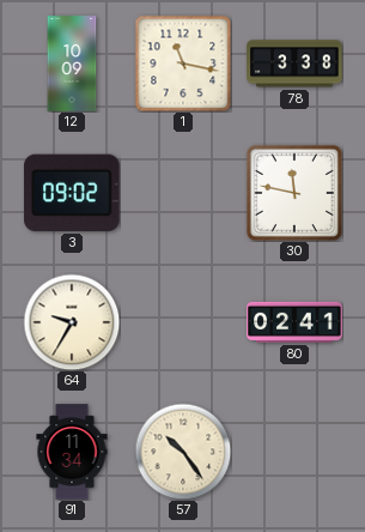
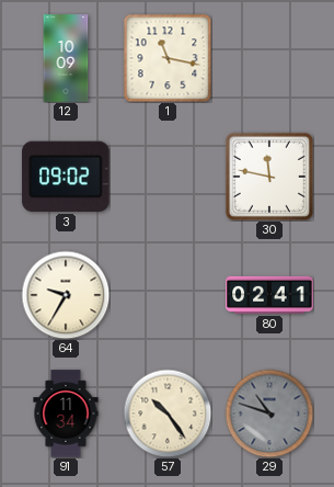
78: 3:38 -> none (294, 64)
29: none -> 10:48 (269, 414)
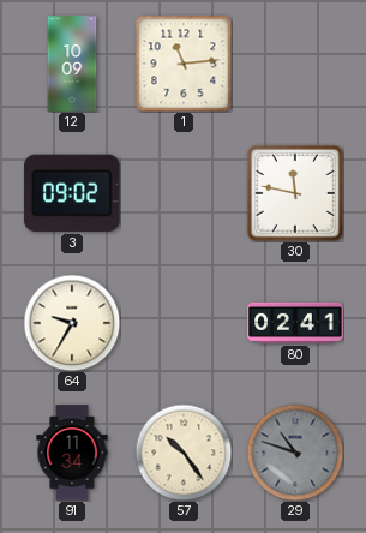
1: 11:17 -> 11:14 (184, 64)
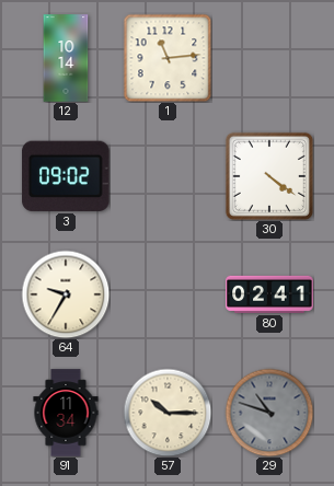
12: 10:09 -> 10:14 (66, 58)
30: 11:47 -> 4:21 (269, 176)
57: 10:24 -> 10:15 (168, 413)
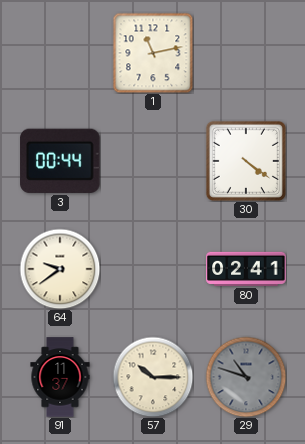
12: 10:14 -> none (66, 58)
1: 11:14 -> 11:13 (153, 53)
3: 09:02 -> 00:44 (60, 161)
64: 9:35 -> 9:39 (60, 269)
91: 11:34 -> 11:37 (60, 377)
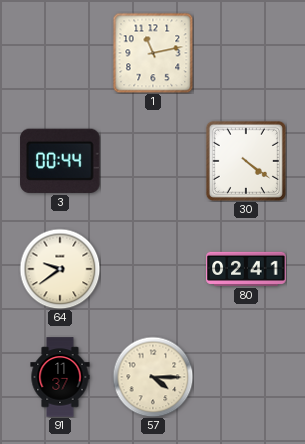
57: 10:15 -> 4:15 (153, 377)
29: 10:48 -> none (246, 377)
